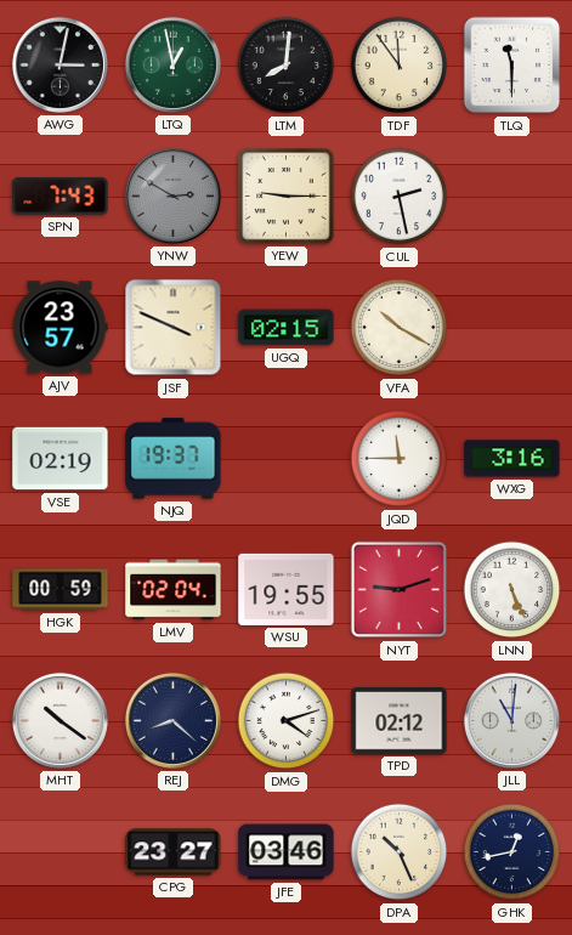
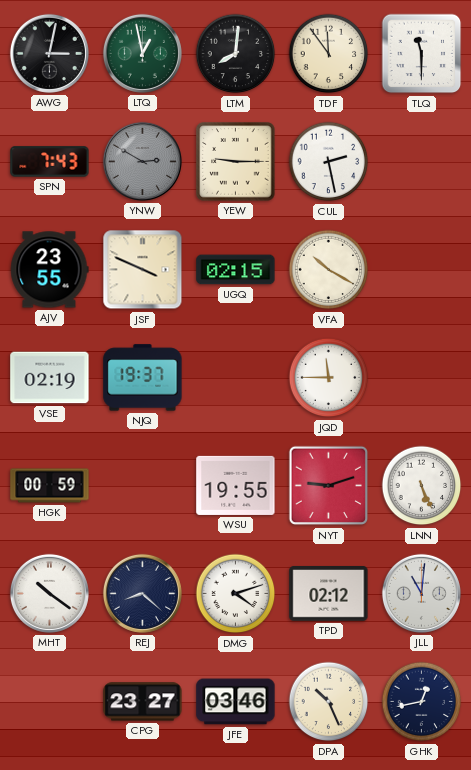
AJV: 23:57 -> 23:55 (49, 270)
WXG: 3:16 -> none (512, 459)
LMV: 02:04 -> none (174, 590)
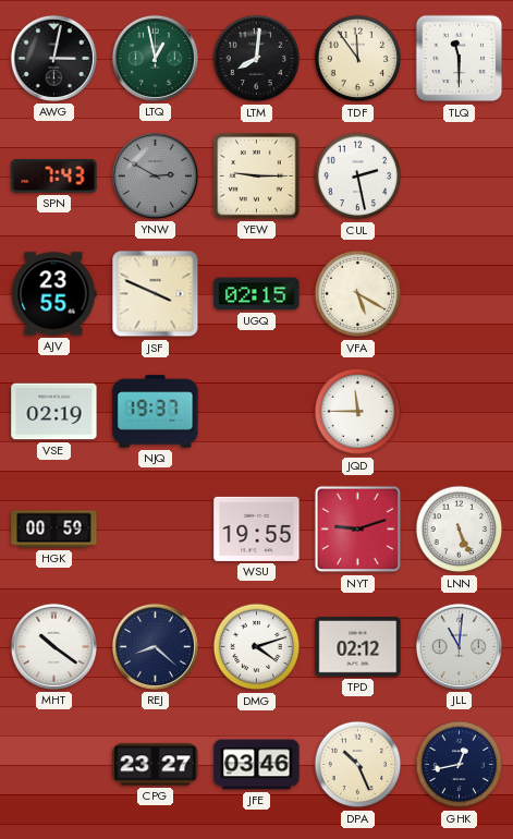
VFA: 10:20 -> 5:20 (358, 294)
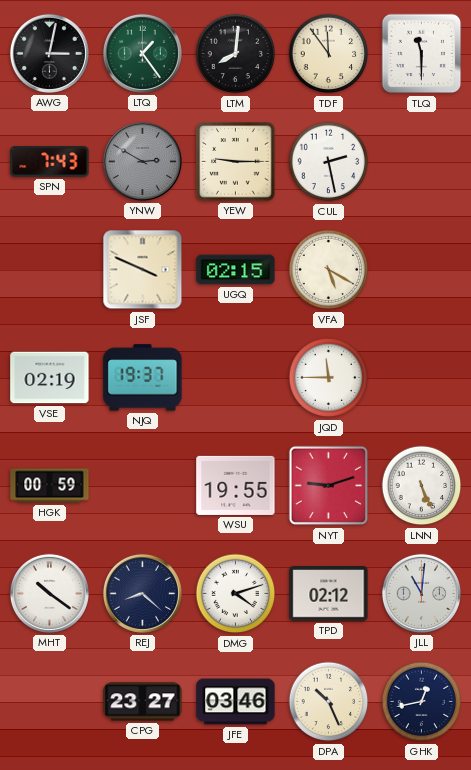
LTQ: 12:58 -> 1:24 (142, 53)
AJV: 23:55 -> none (53, 294)
